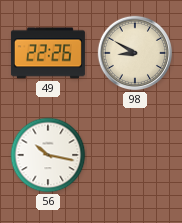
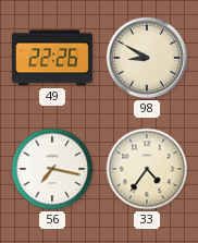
56: 10:17 -> 7:17 (52, 169)
33: none -> 4:36 (147, 169)
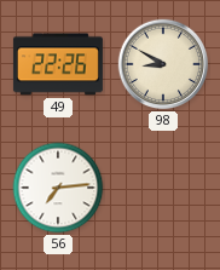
56: 7:17 -> 7:14 (58, 188)
33: 4:36 -> none (147, 169)
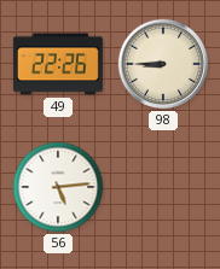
98: 8:50 -> 8:45 (163, 64)
56: 7:14 -> 5:14 (58, 187)
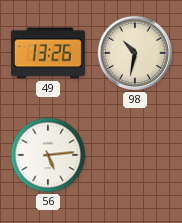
49: 22:26 -> 13:26 (48, 53)
98: 8:45 -> 10:32 (135, 53)
